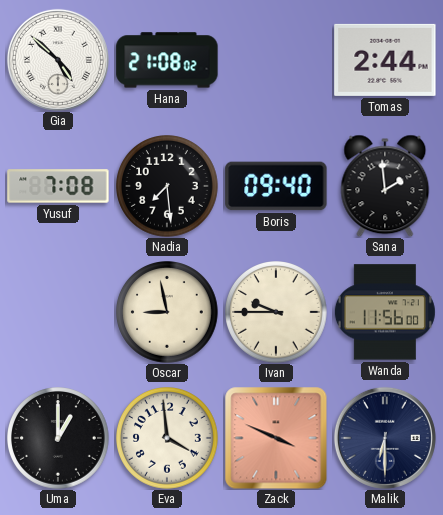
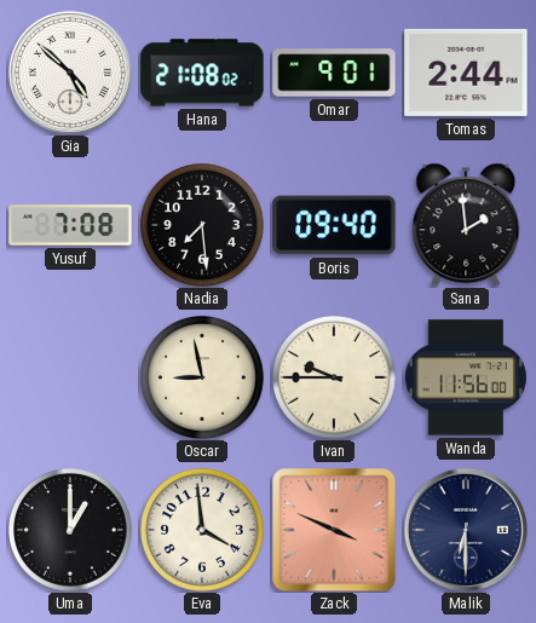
Omar: none -> 9:01 (334, 73)
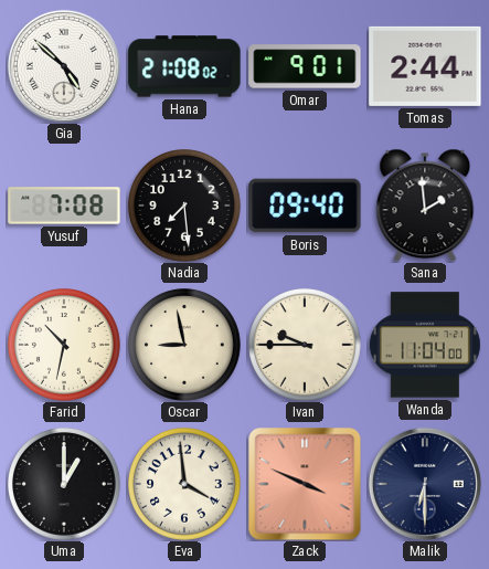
Farid: none -> 10:32 (65, 346)
Wanda: 11:56 -> 11:04 (425, 345)
